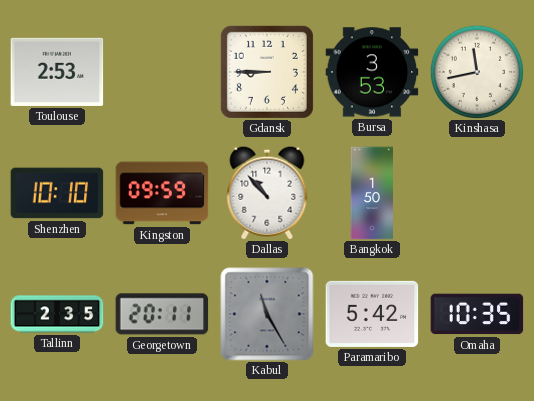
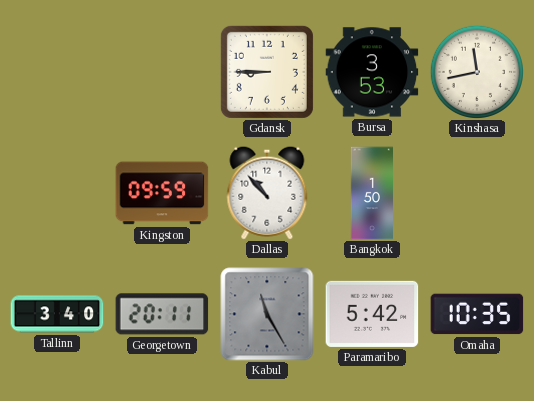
Toulouse: 2:53 -> none (57, 72)
Shenzhen: 10:10 -> none (57, 193)
Tallinn: 2:35 -> 3:40 (57, 314)
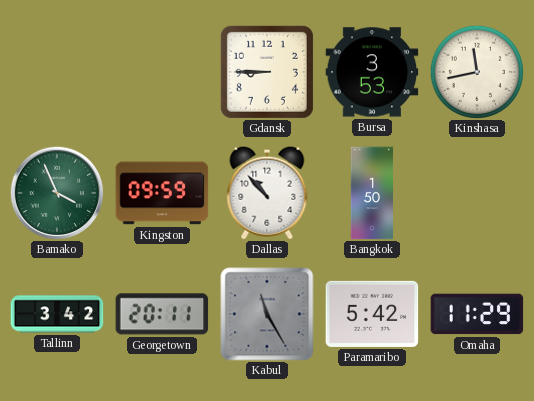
Bamako: none -> 3:56 (57, 193)
Tallinn: 3:40 -> 3:42 (57, 314)
Omaha: 10:35 -> 11:29 (477, 314)
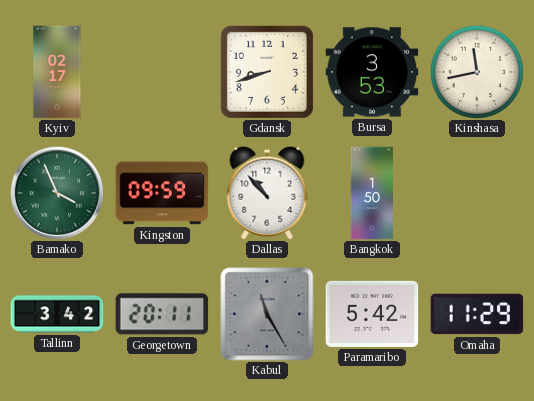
Kyiv: none -> 02:17 (57, 72)
Gdansk: 8:45 -> 8:42 (267, 72)
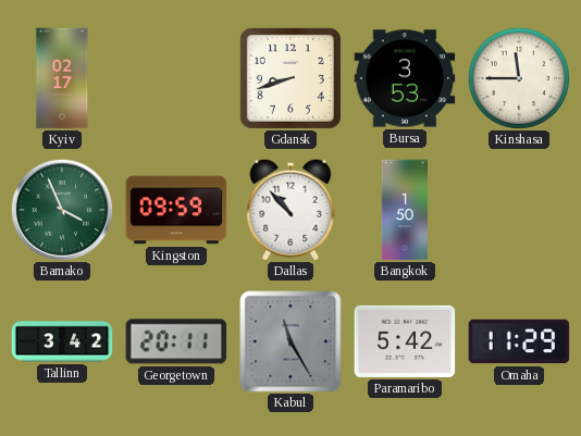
Kinshasa: 11:43 -> 11:45 (518, 77)
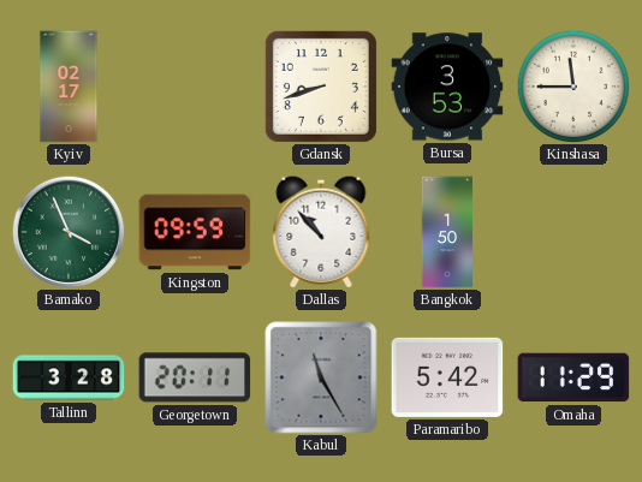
Tallinn: 3:42 -> 3:28 (69, 377)
